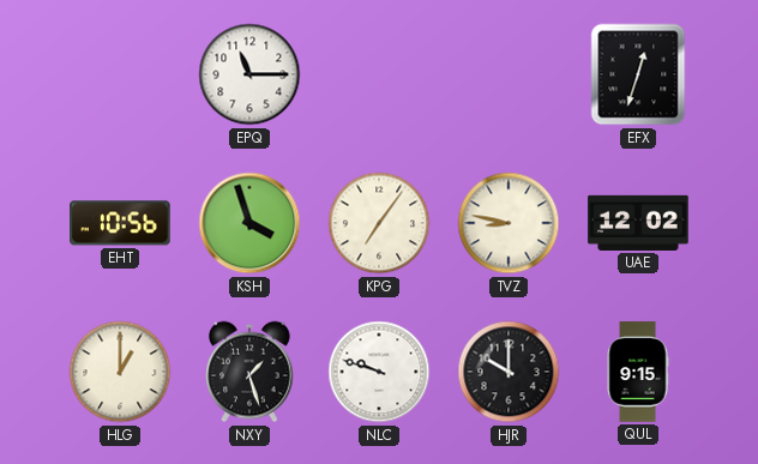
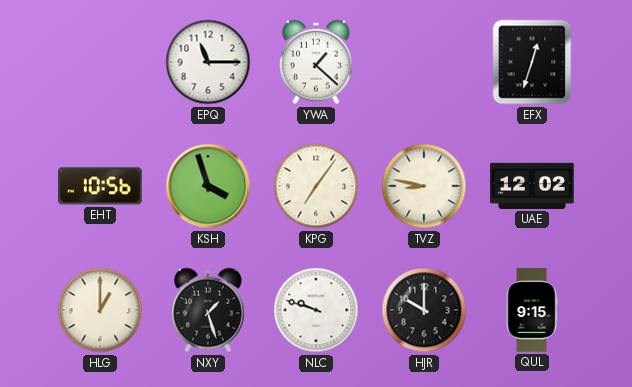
YWA: none -> 1:22 (316, 62)
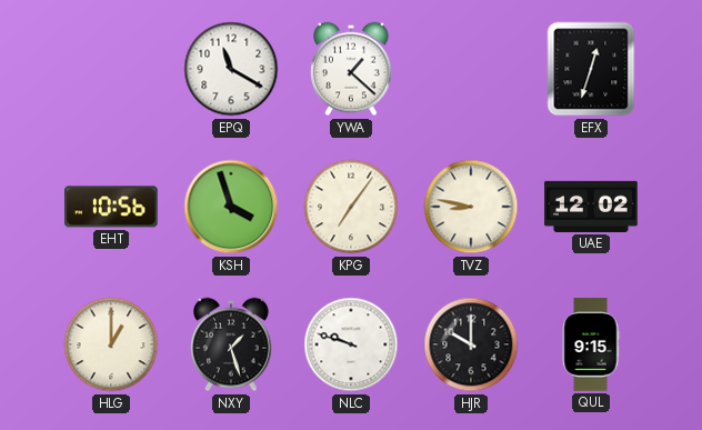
EPQ: 11:15 -> 11:20 (231, 69)
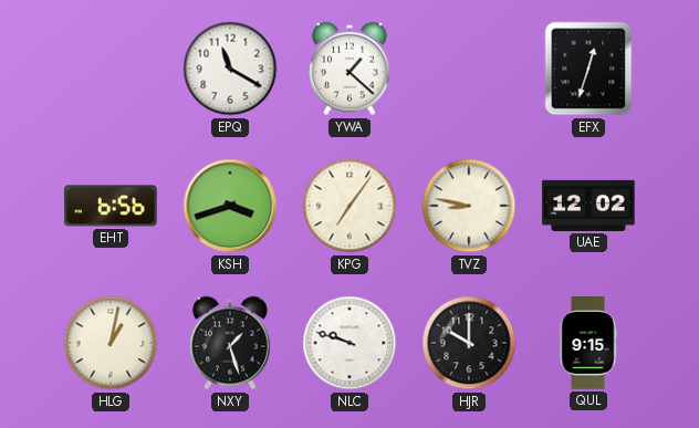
EHT: 10:56 -> 6:56 (111, 206)
KSH: 3:57 -> 3:42 (230, 206)
HLG: 1:00 -> 1:02 (111, 343)
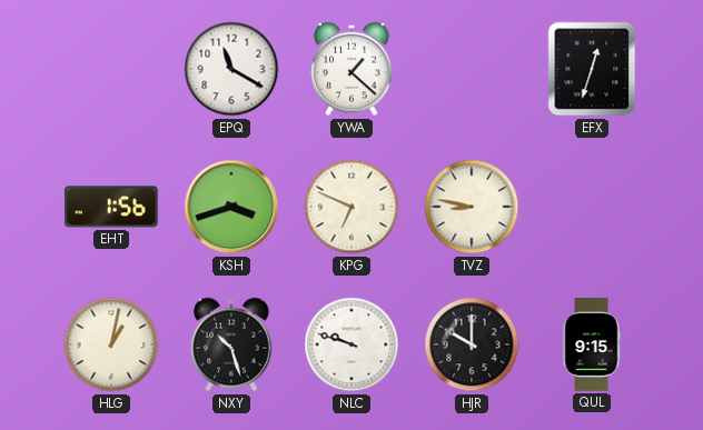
EHT: 6:56 -> 1:56 (111, 207)
KPG: 7:06 -> 6:49 (351, 207)
UAE: 12:02 -> none (588, 206)
NXY: 1:27 -> 10:27 (231, 344)
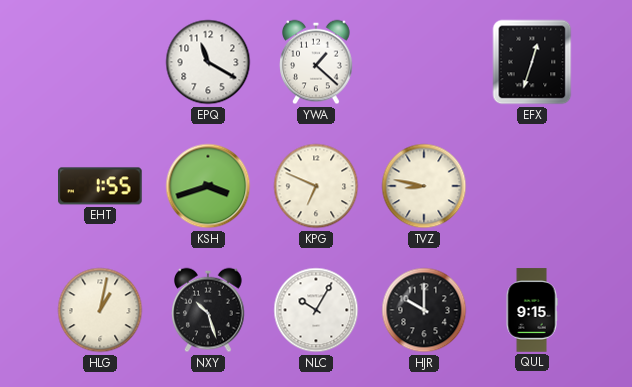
EHT: 1:56 -> 1:55 (100, 186)
NLC: 9:48 -> 10:05 (316, 310)
